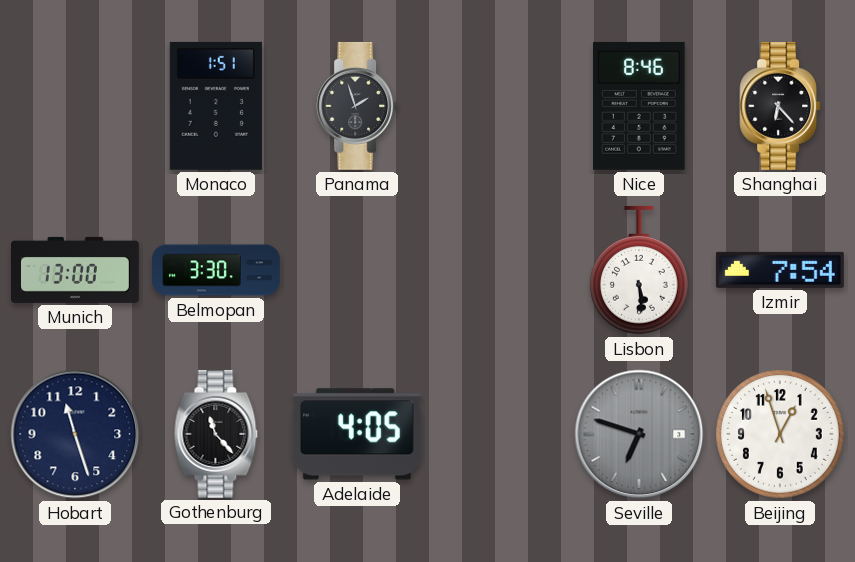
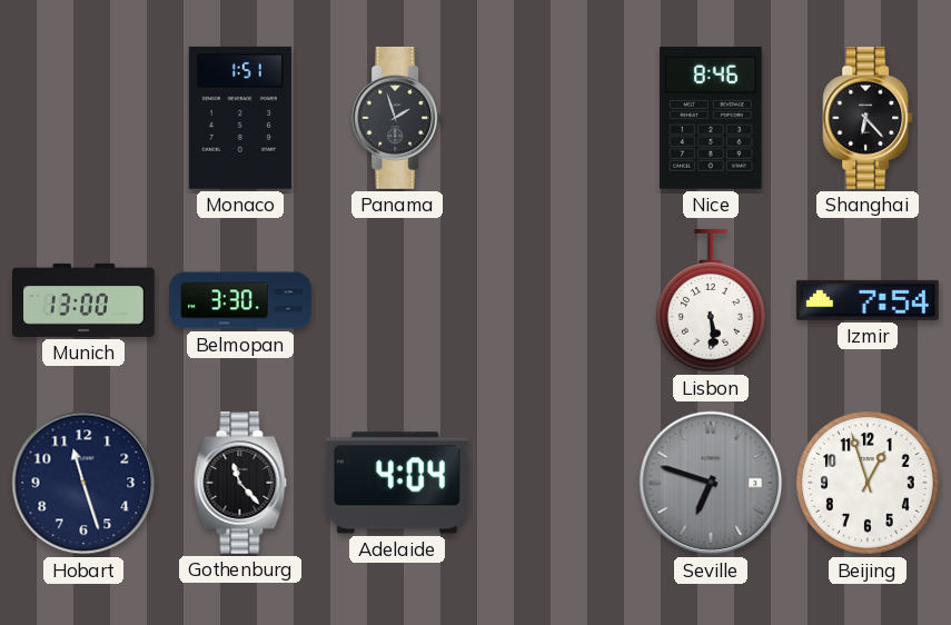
Adelaide: 4:05 -> 4:04 (397, 483)
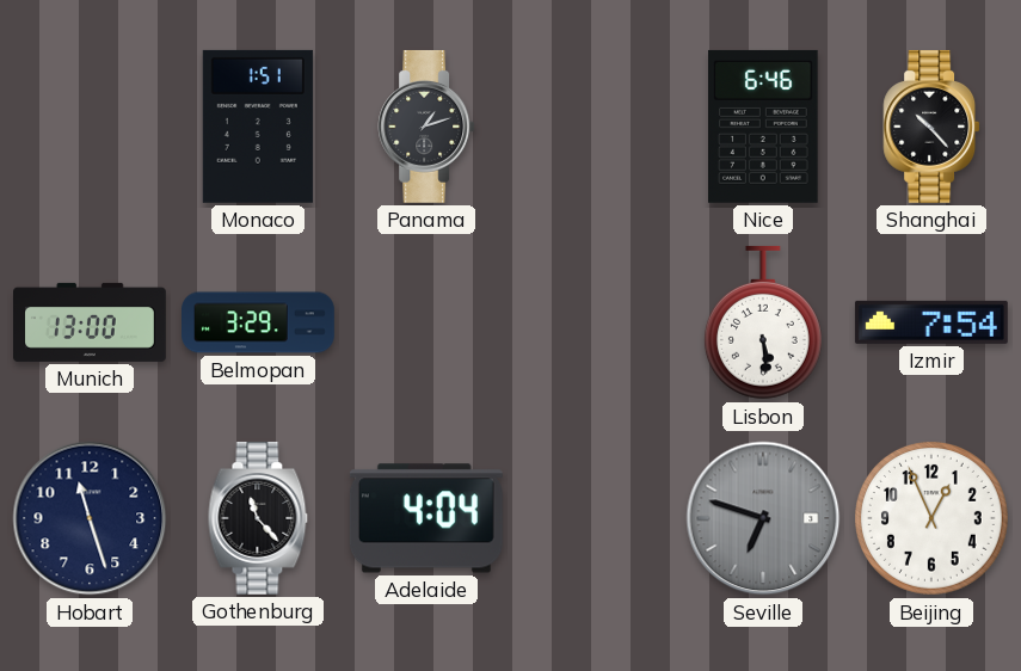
Panama: 1:57 -> 1:12 (426, 127)
Nice: 8:46 -> 6:46 (763, 127)
Shanghai: 6:23 -> 10:23 (931, 127)
Belmopan: 3:30 -> 3:29 (259, 322)
Beijing: 12:57 -> 12:56 (931, 518)
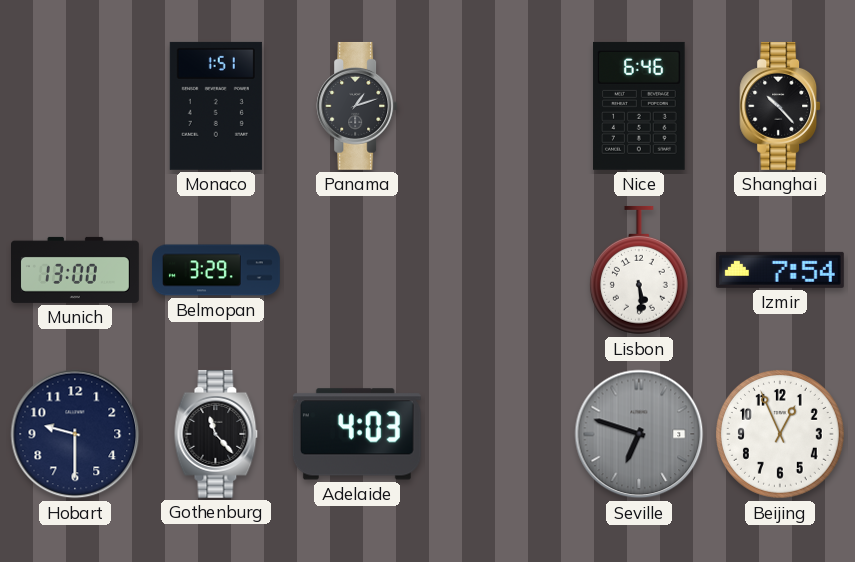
Hobart: 11:27 -> 9:30 (75, 434)
Adelaide: 4:04 -> 4:03 (357, 434)
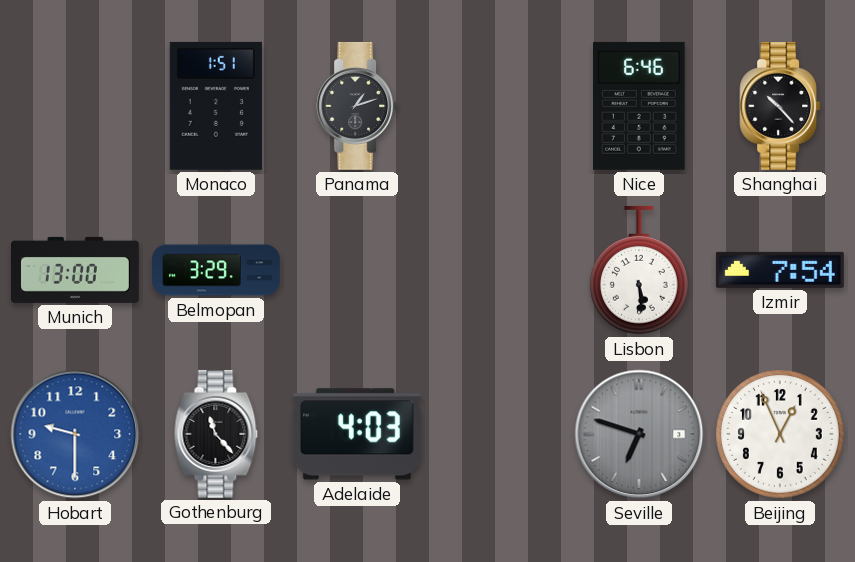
Hobart dial: navy -> blue (75, 434)
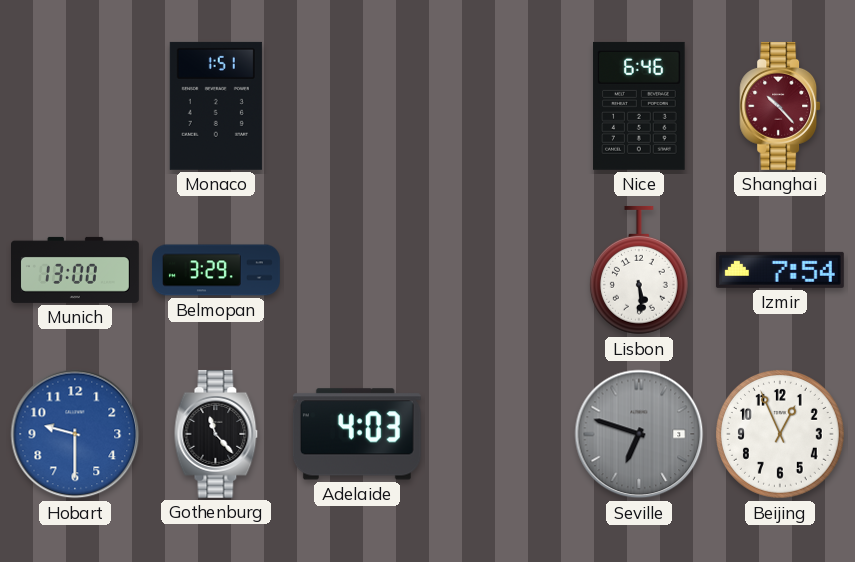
Panama: 1:12 -> none (357, 106)
Shanghai dial: black -> burgundy (780, 106)
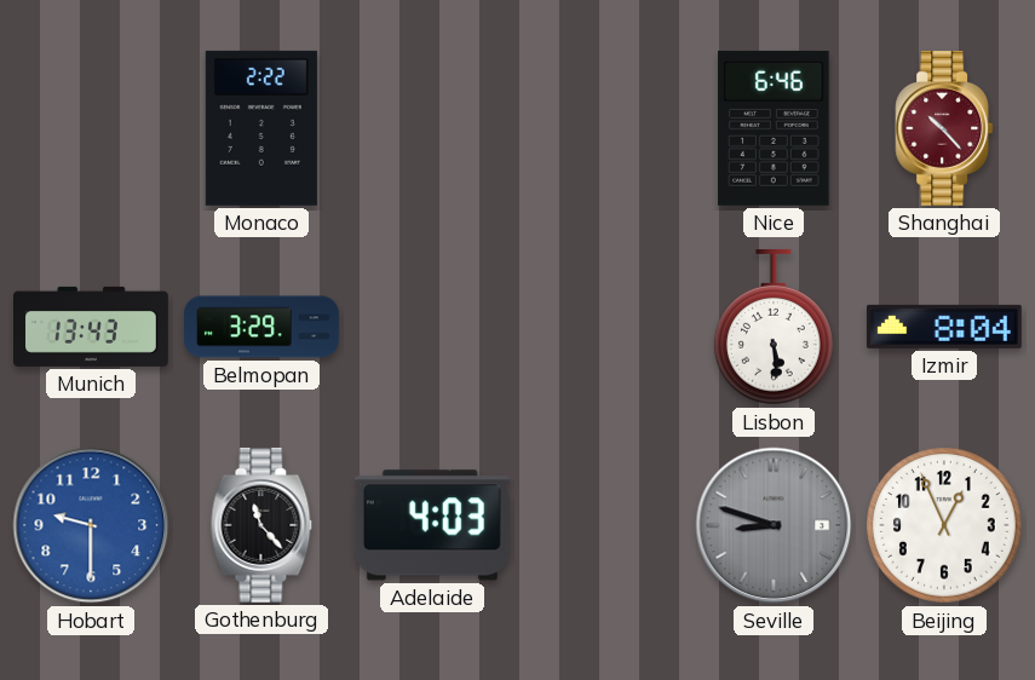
Monaco: 1:51 -> 2:22 (261, 128)
Munich: 13:00 -> 13:43 (92, 327)
Izmir: 7:54 -> 8:04 (944, 327)
Seville: 6:48 -> 8:48 (774, 525)
